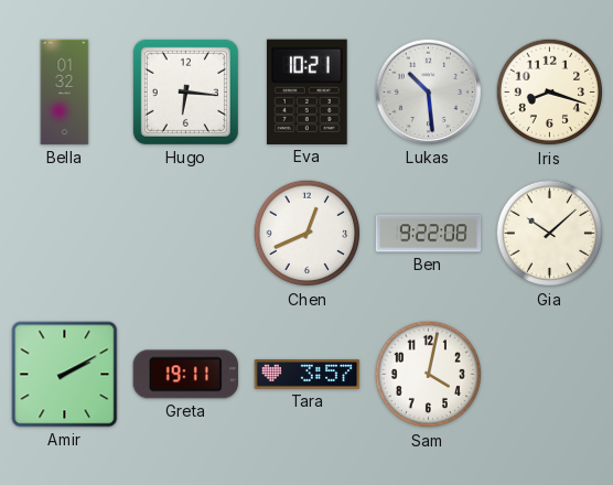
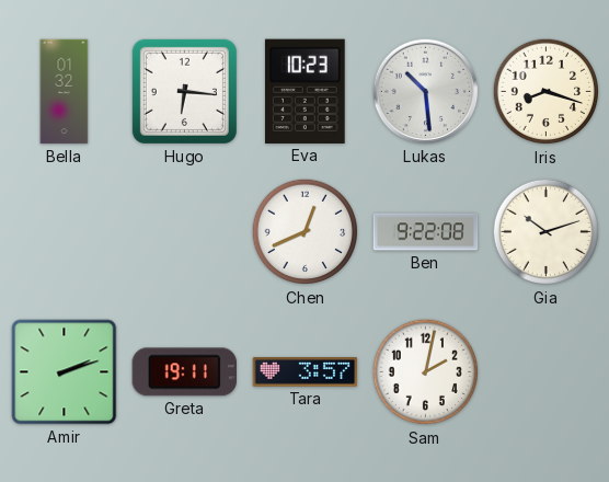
Eva: 10:21 -> 10:23 (304, 91)
Gia: 10:08 -> 10:12 (547, 232)
Amir: 2:10 -> 2:12 (65, 372)
Sam: 4:02 -> 2:02 (426, 372)
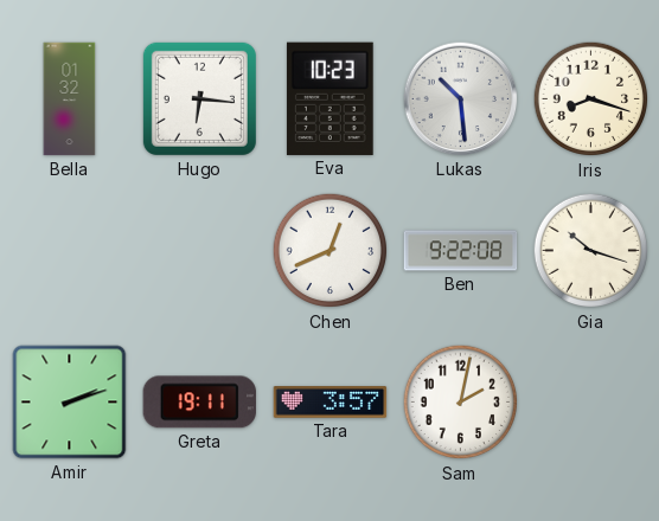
Gia: 10:12 -> 10:18 (591, 251)
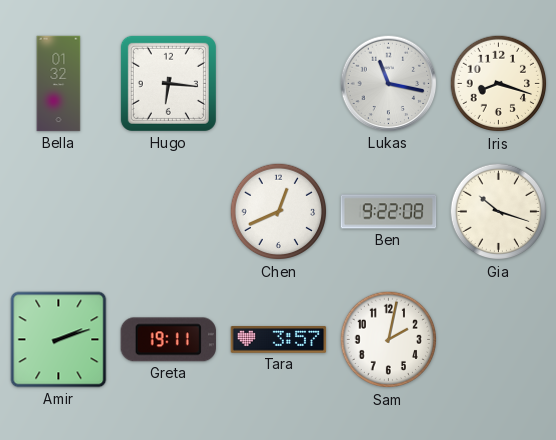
Eva: 10:23 -> none (329, 98)
Lukas: 10:29 -> 11:17 (389, 84)
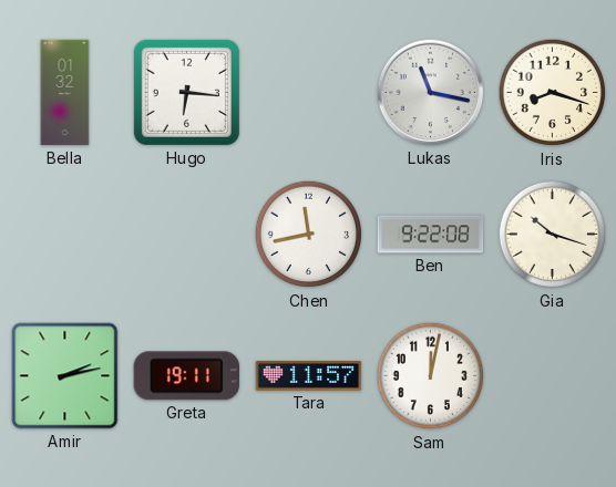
Chen: 12:41 -> 11:43 (309, 235)
Amir: 2:12 -> 2:13 (65, 376)
Tara: 3:57 -> 11:57 (309, 376)
Sam: 2:02 -> 12:02 (431, 376)
